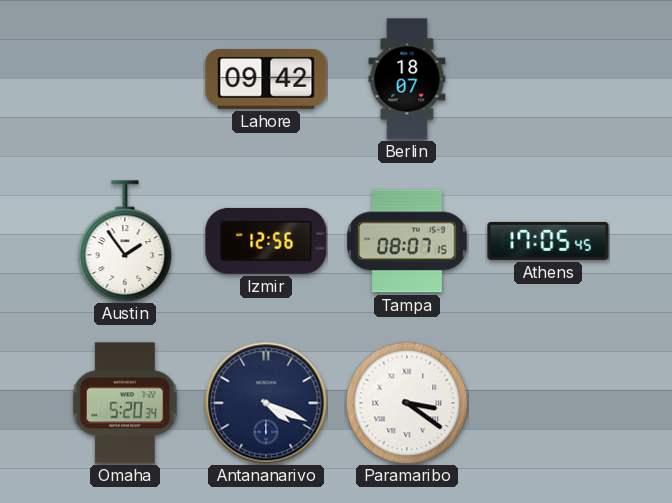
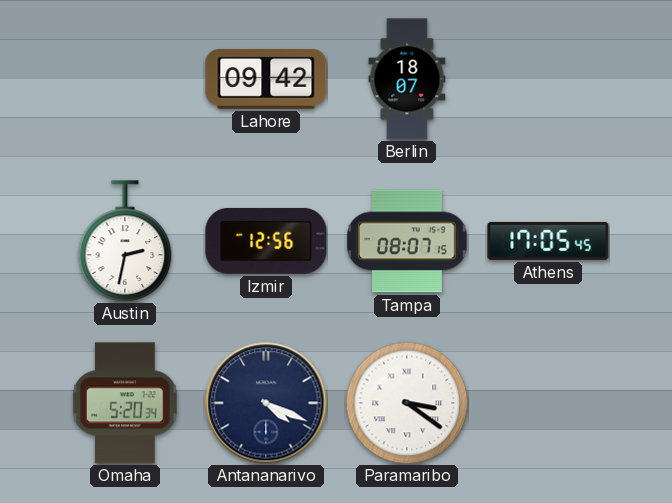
Austin: 1:54 -> 2:32 (125, 241)
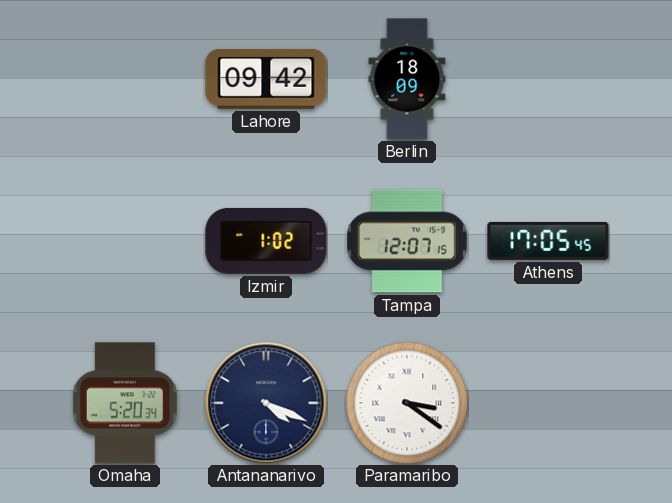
Berlin: 18:07 -> 18:09 (407, 79)
Austin: 2:32 -> none (125, 241)
Izmir: 12:56 -> 1:02 (266, 241)
Tampa: 08:07 -> 12:07 (408, 241)
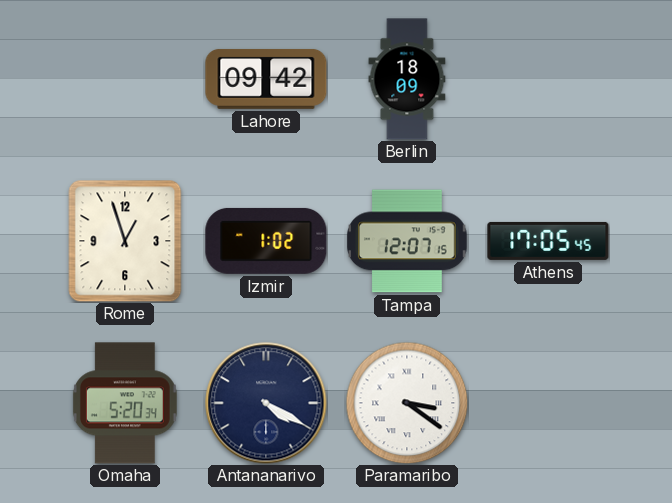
Rome: none -> 12:57 (125, 241)
Antananarivo: 4:19 -> 4:20 (266, 403)
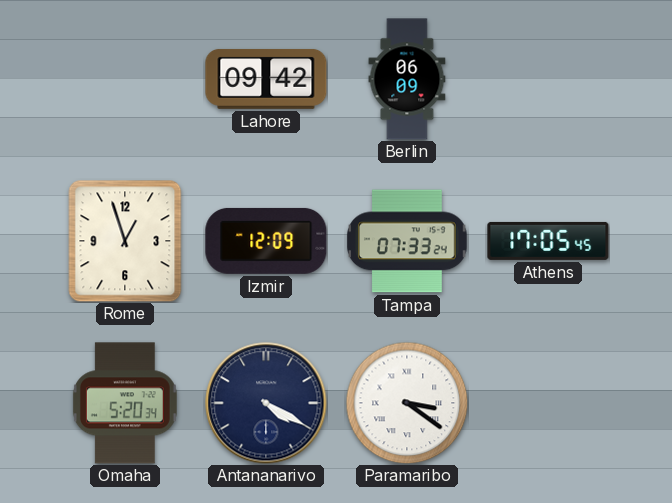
Berlin: 18:09 -> 06:09 (407, 79)
Izmir: 1:02 -> 12:09 (266, 241)
Tampa: 12:07 -> 07:33 (408, 241)
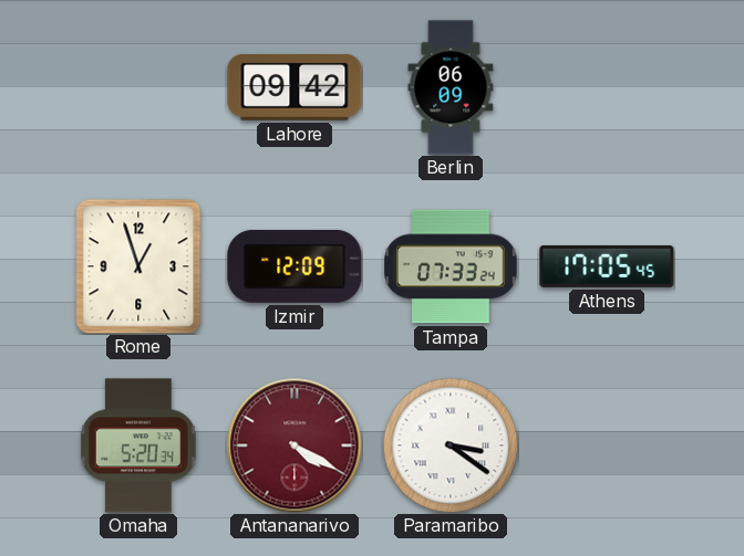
Antananarivo dial: navy -> burgundy (294, 445)
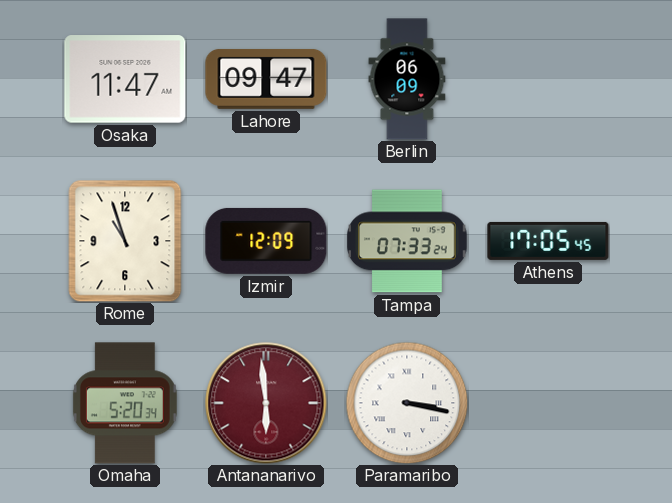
Osaka: none -> 11:47 (125, 79)
Lahore: 09:42 -> 09:47 (266, 79)
Rome: 12:57 -> 10:57 (125, 241)
Antananarivo: 4:20 -> 5:59 (266, 403)
Paramaribo: 3:21 -> 3:17 (407, 403)
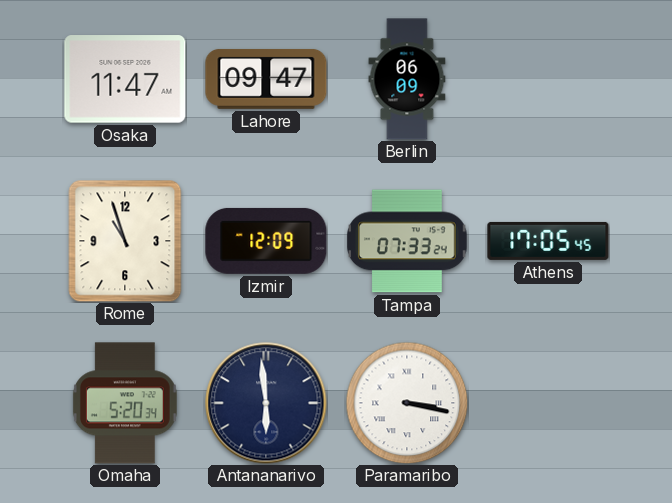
Antananarivo dial: burgundy -> navy (266, 403)
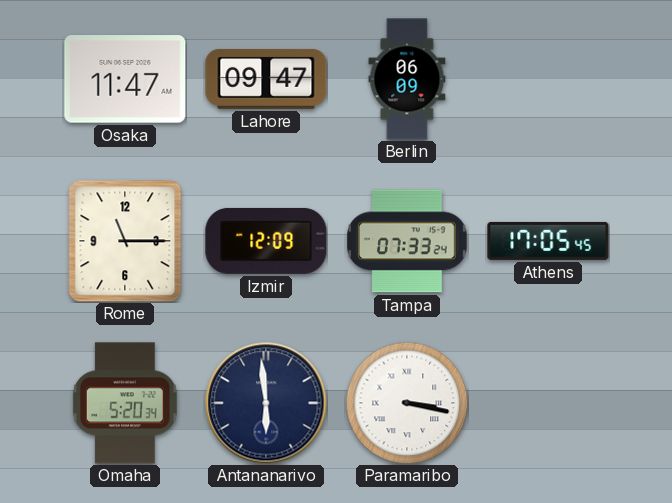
Rome: 10:57 -> 11:15 (125, 241)
